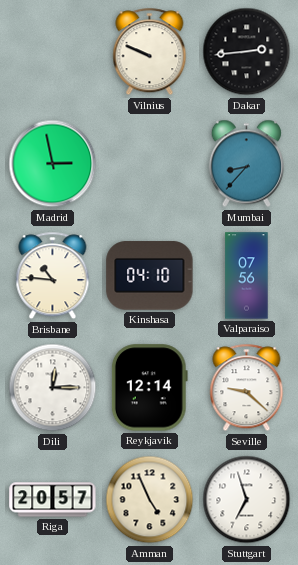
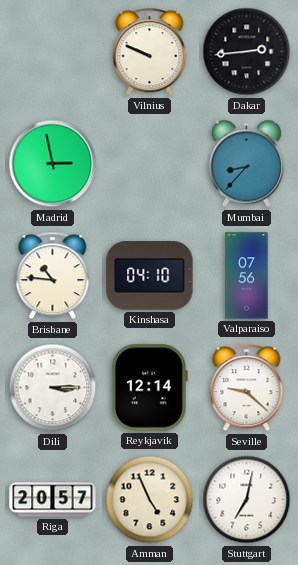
Dili: 12:15 -> 3:15 (53, 388)
Stuttgart: 6:57 -> 7:02 (247, 500)
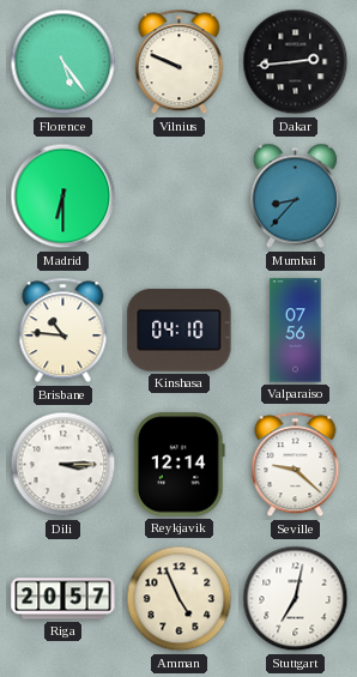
Florence: none -> 5:24 (63, 62)
Madrid: 2:58 -> 6:30 (63, 197)
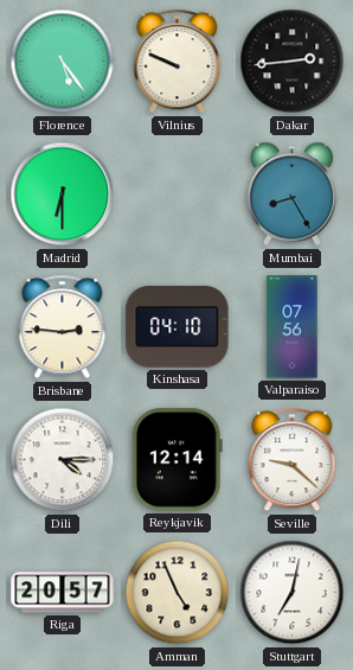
Mumbai: 8:37 -> 8:25 (291, 194)
Brisbane: 10:46 -> 2:46 (63, 327)
Dili: 3:15 -> 4:15 (63, 460)
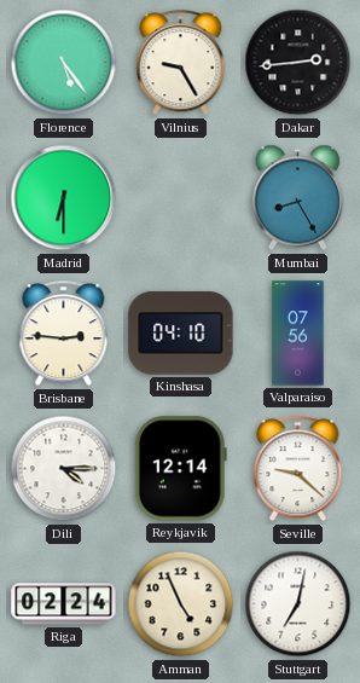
Vilnius: 9:49 -> 9:25 (181, 63)
Riga: 20:57 -> 02:24 (64, 604)
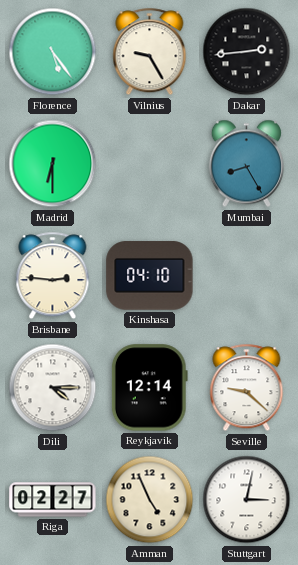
Valparaiso: 07:56 -> none (298, 334)
Riga: 02:24 -> 02:27 (53, 500)
Stuttgart: 7:02 -> 3:02 (247, 500)
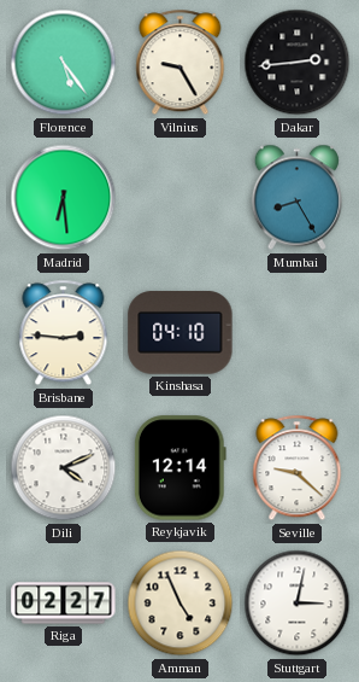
Madrid: 6:30 -> 6:29 (64, 198)
Dili: 4:15 -> 4:11 (64, 468)
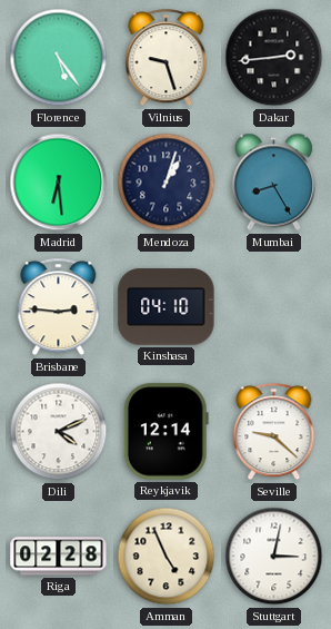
Vilnius: 9:25 -> 9:27 (167, 58)
Mendoza: none -> 1:03 (167, 183)
Riga: 02:27 -> 02:28 (59, 557)
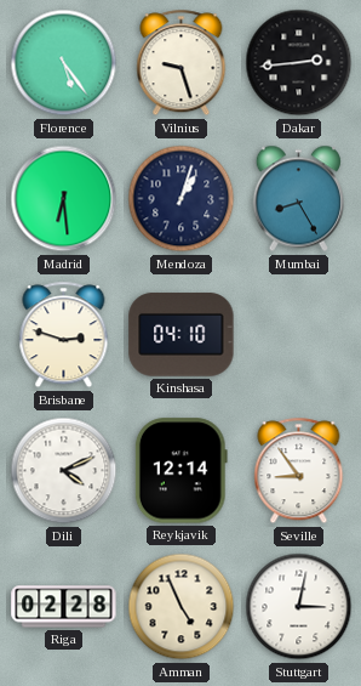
Brisbane: 2:46 -> 2:48 (64, 335)
Seville: 9:22 -> 8:54 (299, 471)
